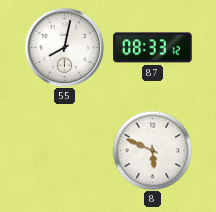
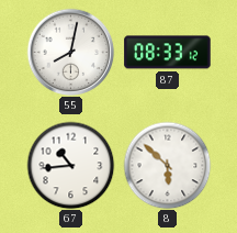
67: none -> 10:44 (70, 165)
8: 5:49 -> 5:52 (167, 165)
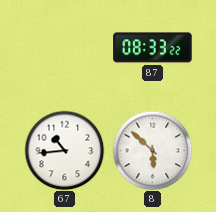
55: 8:02 -> none (70, 52)
87: 08:33:12 -> 08:33:22 (153, 48)
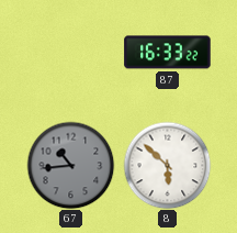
87: 08:33 -> 16:33 (168, 53)
67 dial: white -> grey (70, 165)
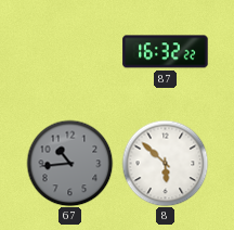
87: 16:33 -> 16:32 (166, 52)
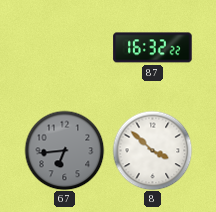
67: 10:44 -> 6:44 (64, 150)
8: 5:52 -> 3:52 (152, 150)
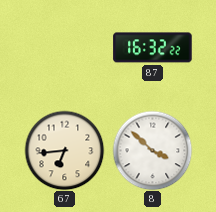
67 dial: grey -> cream (64, 150)
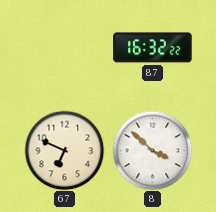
67: 6:44 -> 6:49 (64, 150)
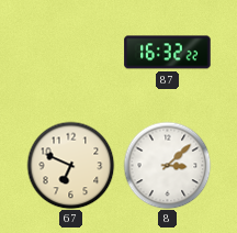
8: 3:52 -> 3:08 (167, 165)
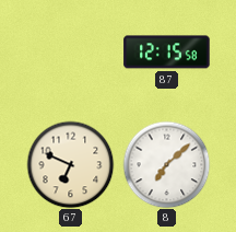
87: 16:32 -> 12:15 (167, 53)
8: 3:08 -> 7:08 (166, 164)
